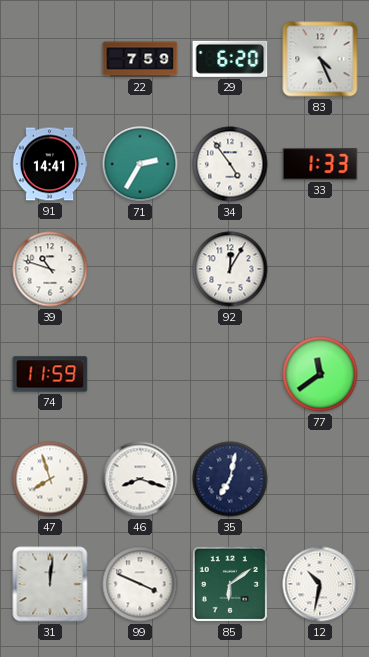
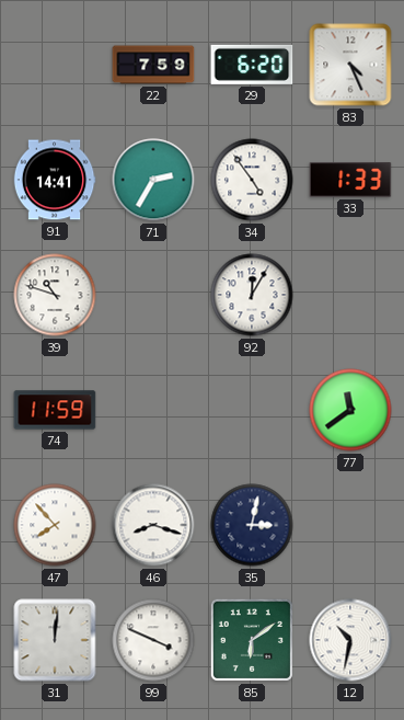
47: 7:57 -> 7:53 (55, 525)
35: 7:02 -> 3:02 (252, 525)
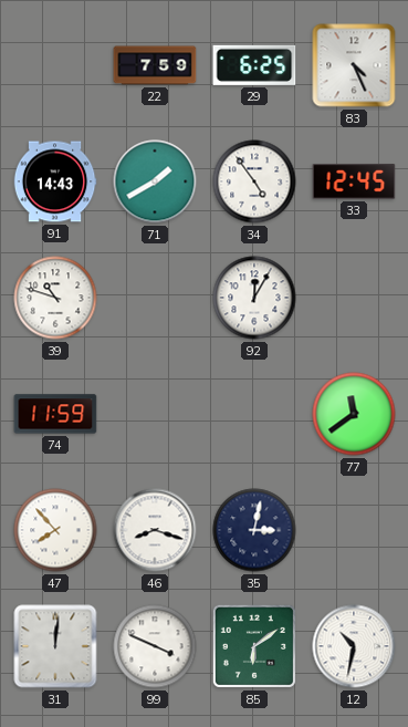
29: 6:20 -> 6:25 (254, 65)
91: 14:41 -> 14:43 (55, 181)
71: 2:35 -> 1:40 (155, 181)
33: 1:33 -> 12:45 (354, 181)
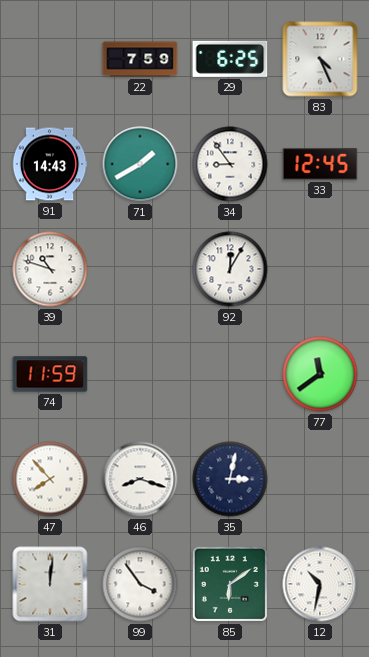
34: 4:54 -> 8:54 (230, 164)
99: 3:49 -> 3:54 (140, 584)
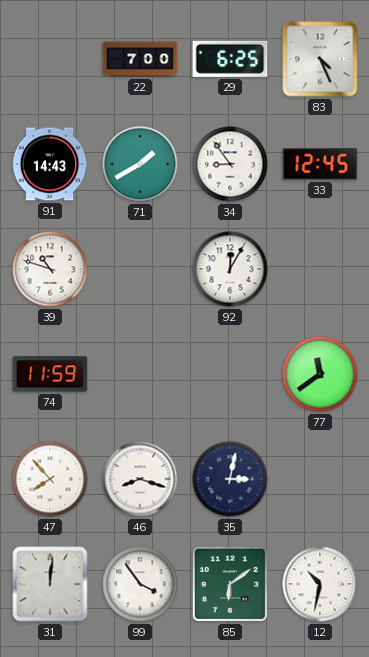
22: 7:59 -> 7:00 (140, 59)
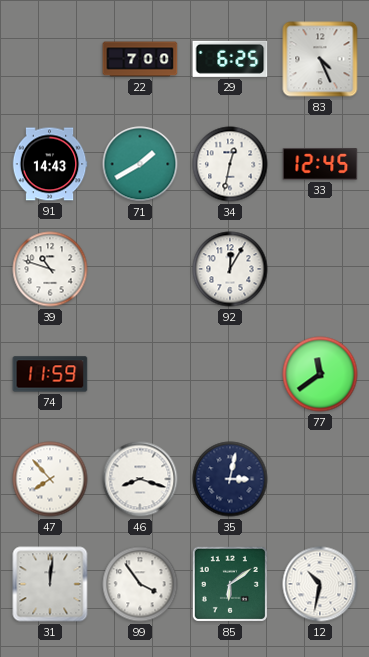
34: 8:54 -> 12:32 (230, 164)
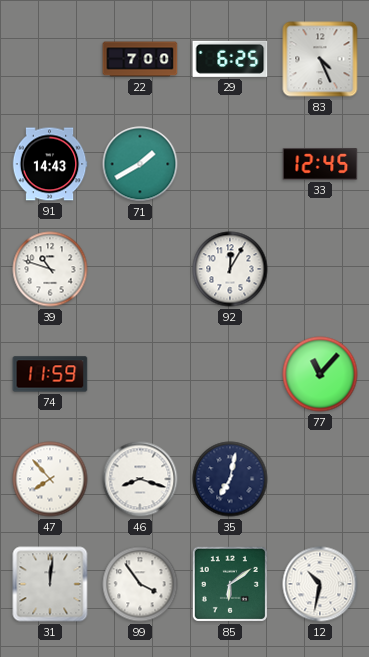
34: 12:32 -> none (230, 164)
77: 11:39 -> 11:07 (320, 374)
35: 3:02 -> 7:02 (230, 479)
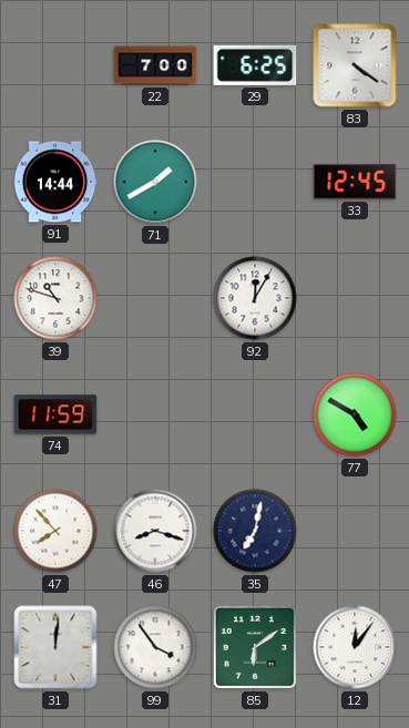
83: 4:26 -> 4:21 (355, 65)
91: 14:43 -> 14:44 (55, 182)
77: 11:07 -> 4:50 (355, 414)
12: 10:32 -> 12:06 (355, 647)
